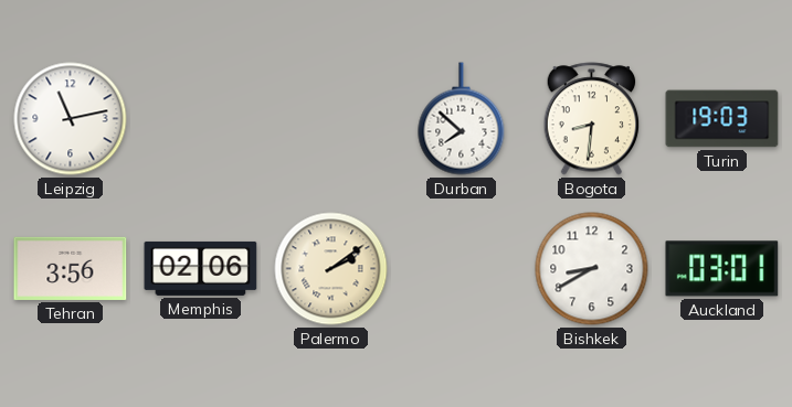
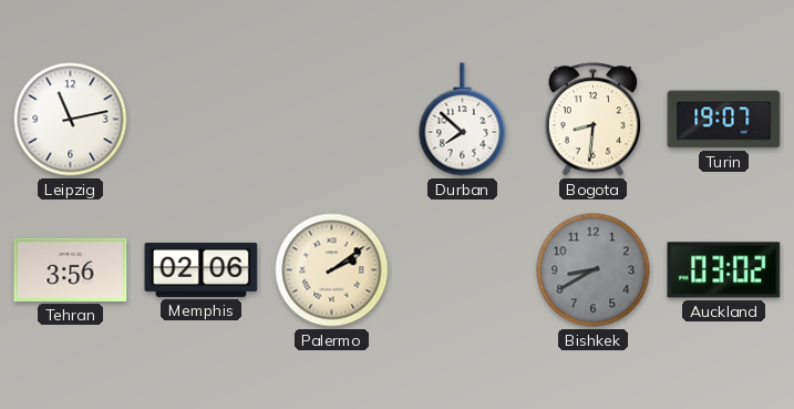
Turin: 19:03 -> 19:07 (724, 120)
Bishkek dial: white -> grey (594, 270)
Auckland: 03:01 -> 03:02 (724, 270)
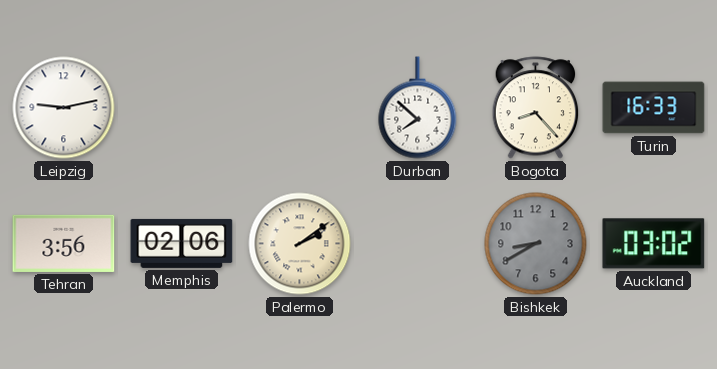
Leipzig: 11:13 -> 9:13 (64, 108)
Bogota: 8:31 -> 8:23 (536, 108)
Turin: 19:07 -> 16:33 (654, 108)
